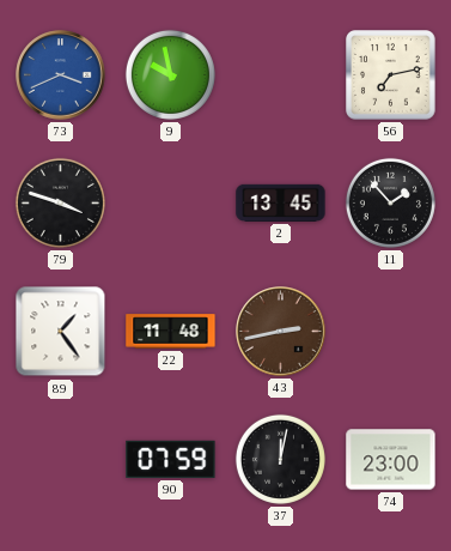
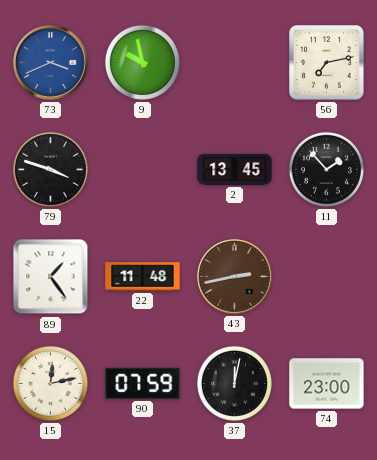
15: none -> 12:13 (50, 383)
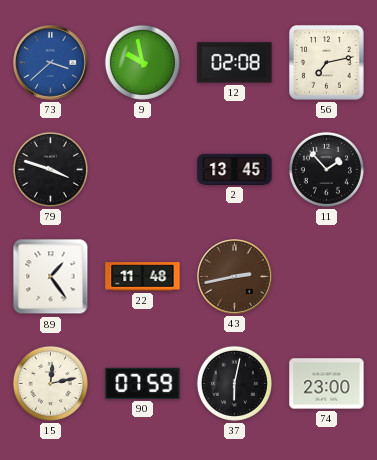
73: 3:41 -> 3:38 (51, 63)
12: none -> 02:08 (235, 63)
37: 12:02 -> 6:02 (234, 383)
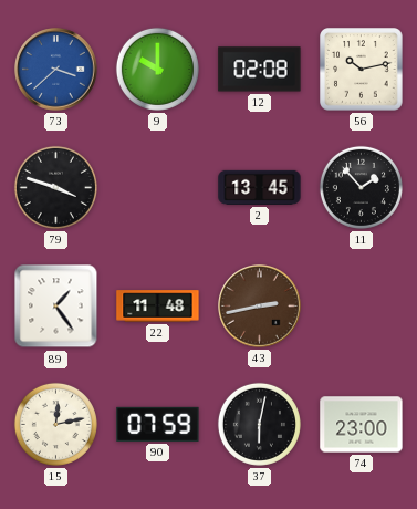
9: 9:58 -> 10:00 (157, 69)
56: 7:13 -> 10:13 (362, 70)
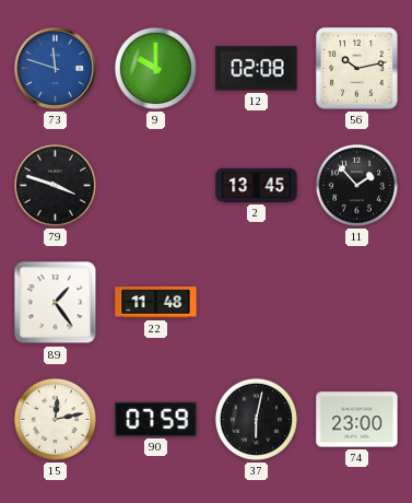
73: 3:38 -> 11:48 (56, 69)
43: 2:43 -> none (260, 307)
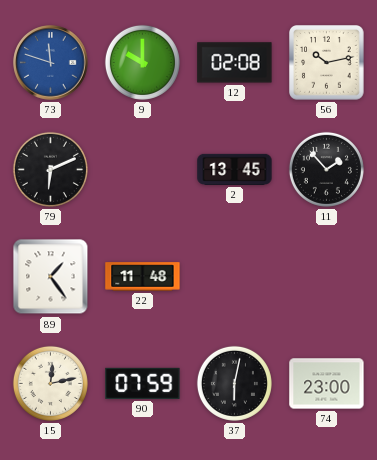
79: 3:48 -> 6:11 (50, 169)
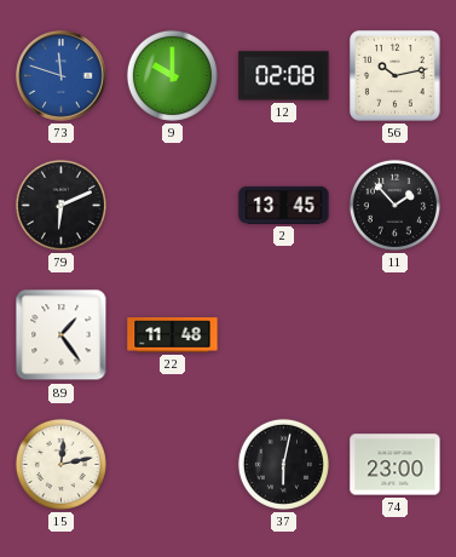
90: 07:59 -> none (143, 383)
